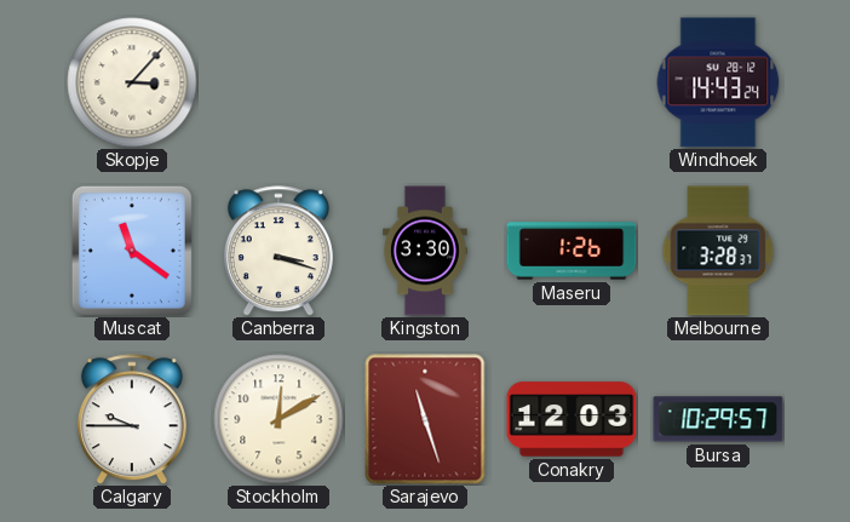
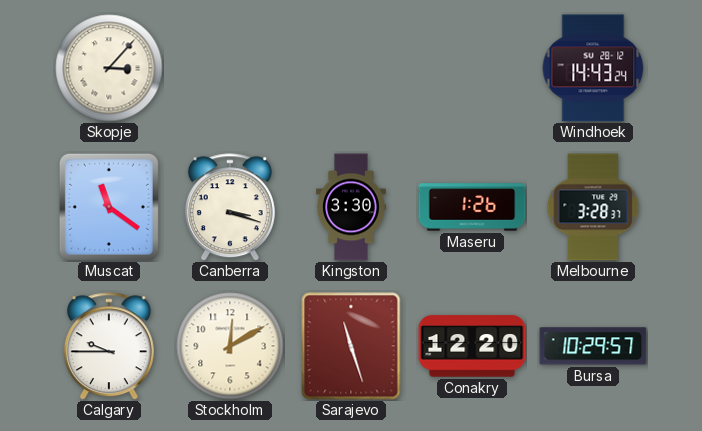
Conakry: 12:03 -> 12:20 (472, 346)
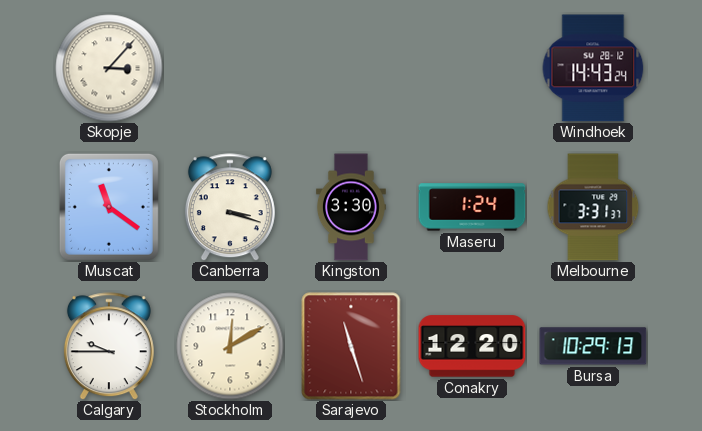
Maseru: 1:26 -> 1:24 (472, 207)
Melbourne: 3:28 -> 3:31 (593, 207)
Bursa: 10:29:57 -> 10:29:13 (593, 346)
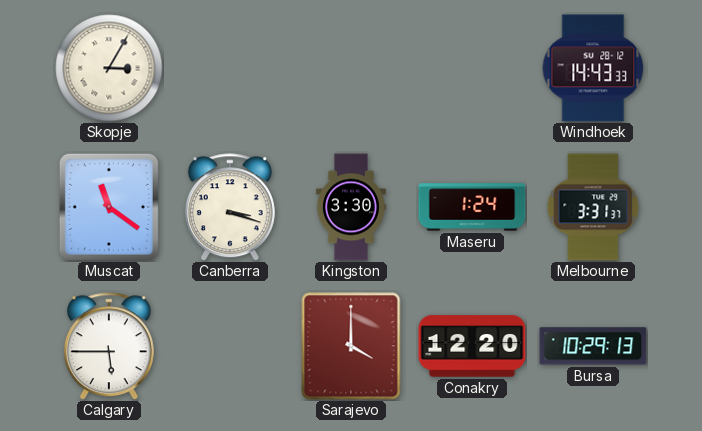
Skopje: 3:07 -> 3:05 (109, 68)
Windhoek: 14:43:24 -> 14:43:33 (593, 68)
Calgary: 9:45 -> 5:45 (109, 346)
Stockholm: 12:10 -> none (230, 346)
Sarajevo: 11:27 -> 4:00 (351, 346)
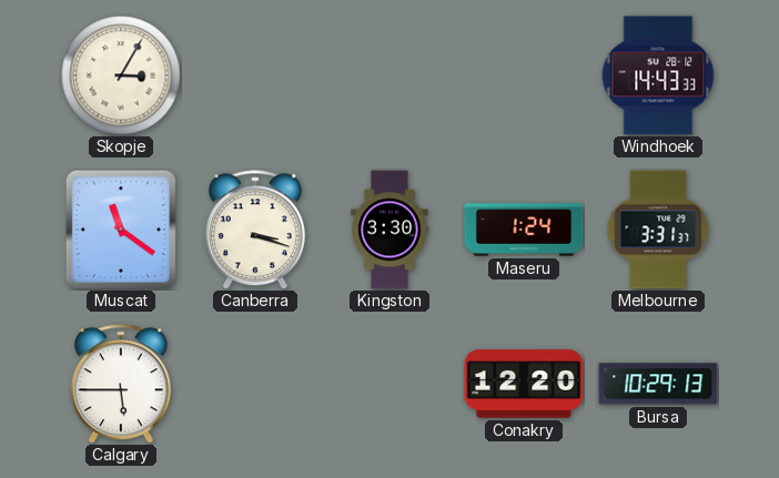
Sarajevo: 4:00 -> none (351, 346)
